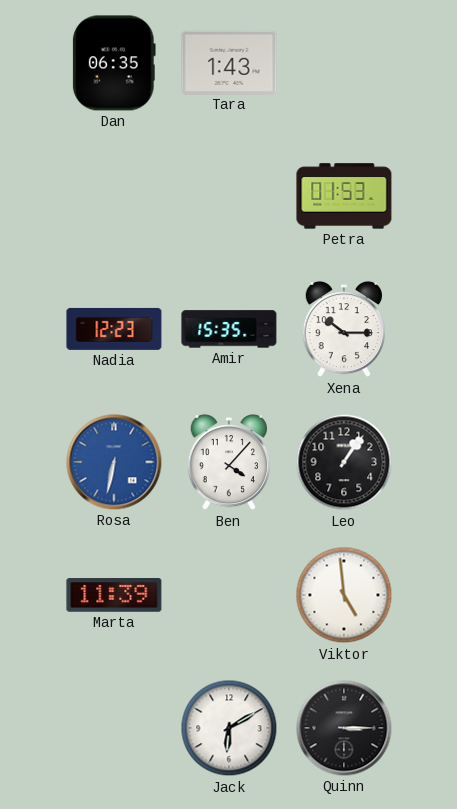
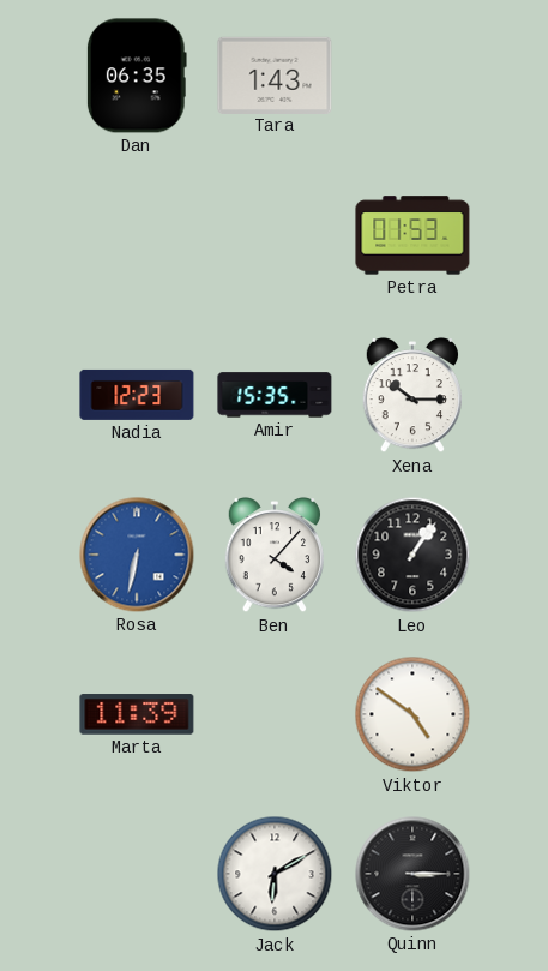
Viktor: 4:59 -> 4:51 (412, 714)
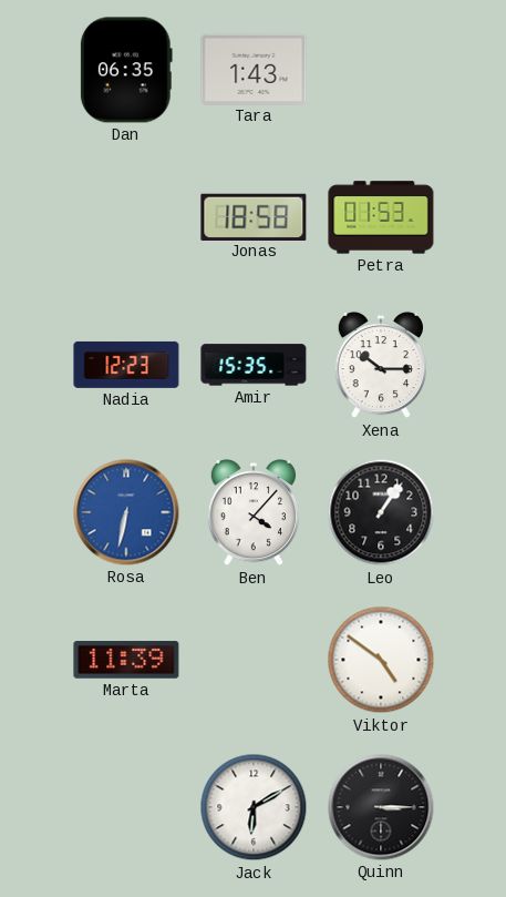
Jonas: none -> 18:58 (254, 216)
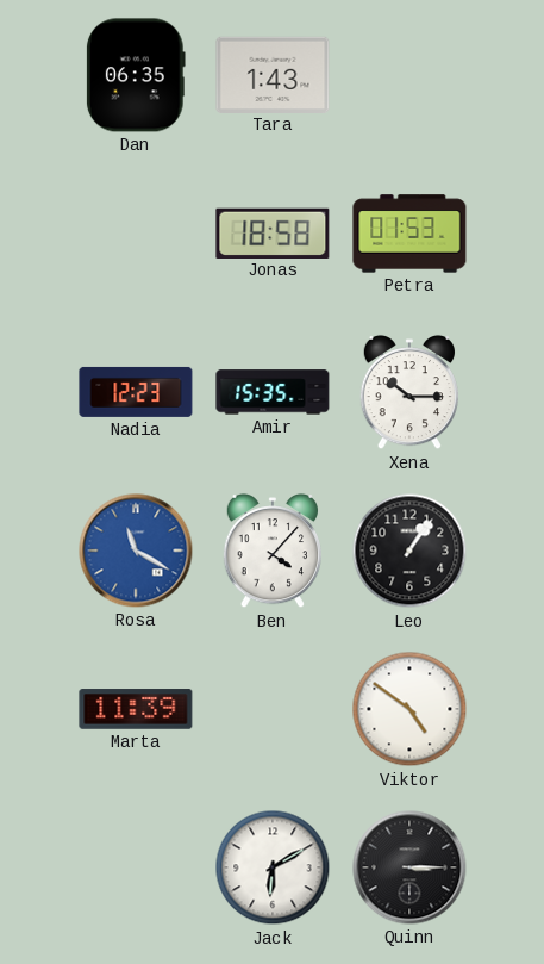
Rosa: 6:32 -> 11:20 (136, 551)
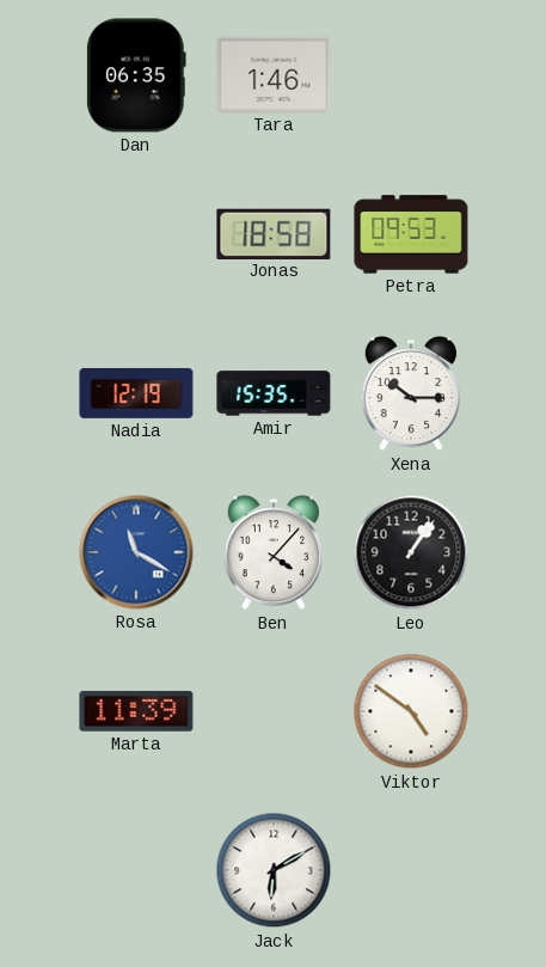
Tara: 1:43 -> 1:46 (274, 74)
Petra: 01:53 -> 09:53 (411, 234)
Nadia: 12:23 -> 12:19 (136, 393)
Quinn: 3:15 -> none (409, 867)
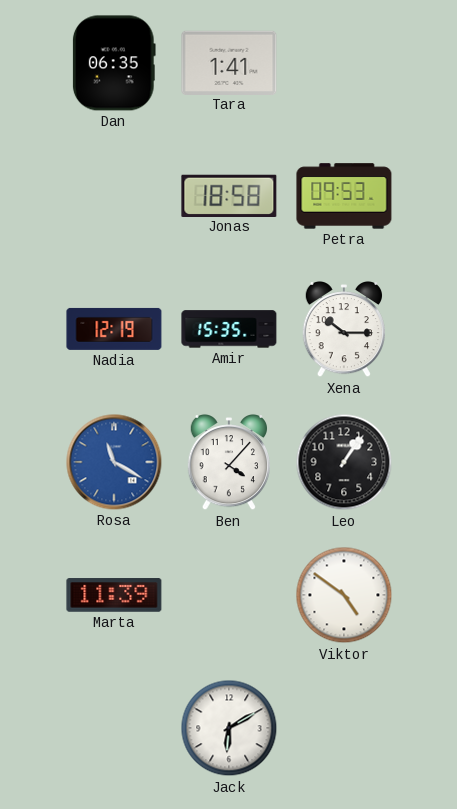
Tara: 1:46 -> 1:41 (229, 62)
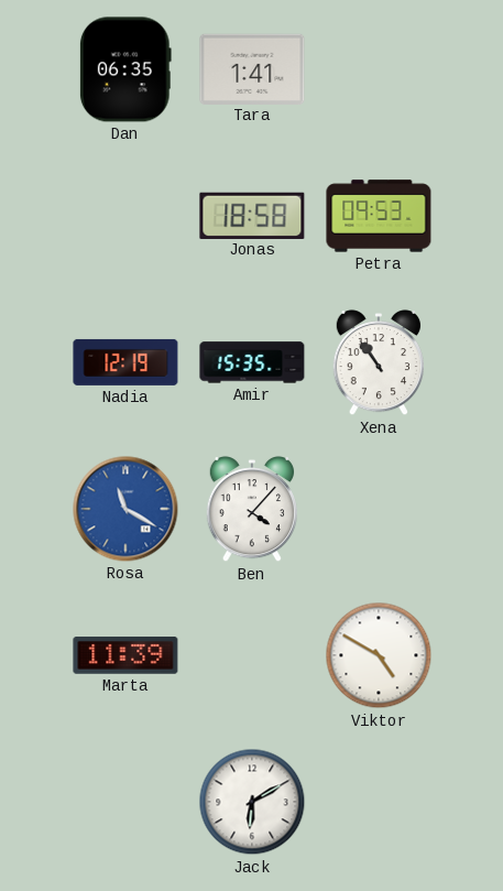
Xena: 10:15 -> 10:54 (378, 362)
Leo: 1:06 -> none (344, 462)
Viktor: 4:51 -> 4:50 (379, 655)
